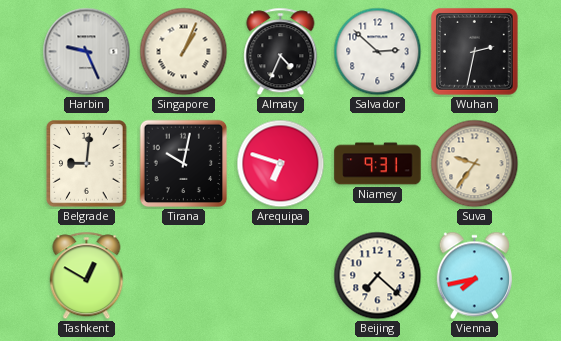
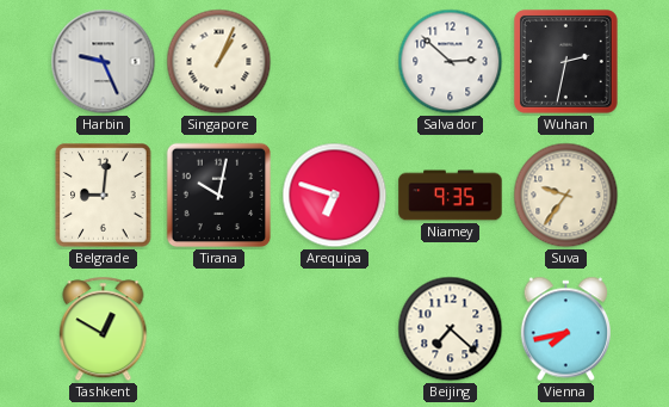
Almaty: 4:34 -> none (281, 52)
Niamey: 9:31 -> 9:35 (451, 196)
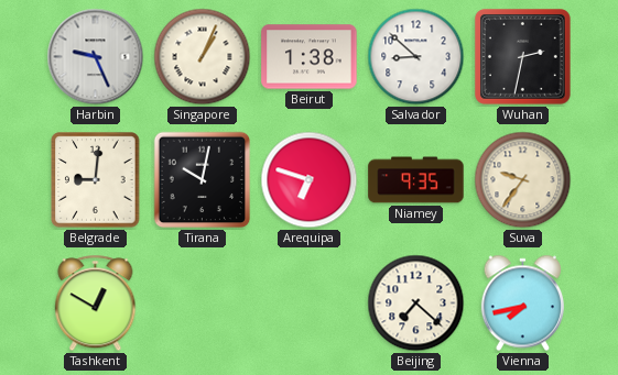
Beirut: none -> 1:38 (310, 57)
Salvador: 2:52 -> 8:52 (416, 57)
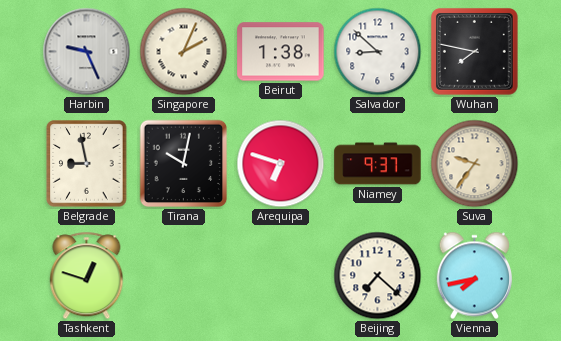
Singapore: 1:04 -> 2:04 (184, 52)
Wuhan: 2:32 -> 7:47 (474, 51)
Belgrade: 9:01 -> 8:58 (87, 164)
Niamey: 9:35 -> 9:37 (378, 164)
Tashkent: 12:50 -> 12:48 (87, 276)
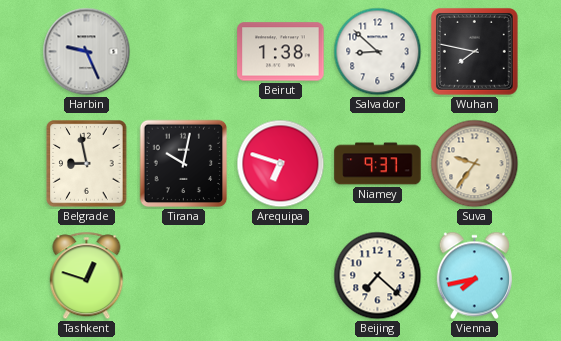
Singapore: 2:04 -> none (184, 52)
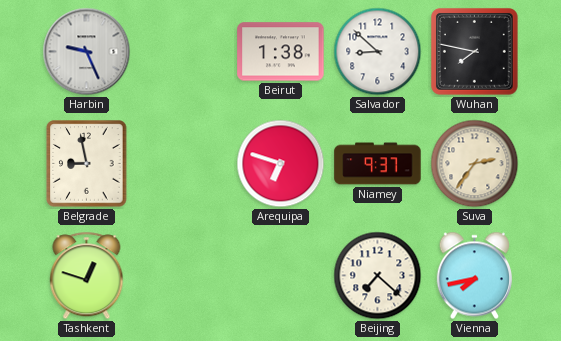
Tirana: 10:02 -> none (184, 164)
Suva: 9:36 -> 2:36 (475, 164)
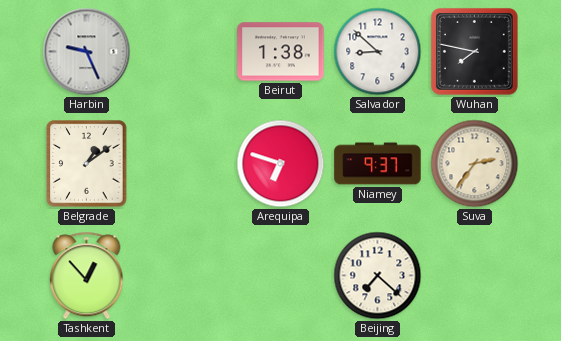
Belgrade: 8:58 -> 1:09 (87, 164)
Tashkent: 12:48 -> 12:53 (87, 276)
Vienna: 7:43 -> none (474, 276)
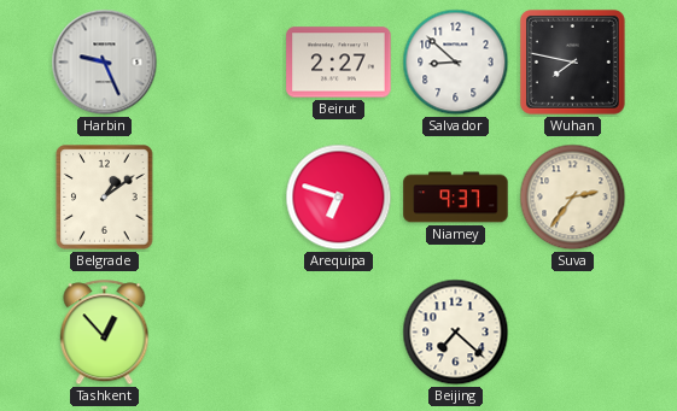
Beirut: 1:38 -> 2:27 (339, 63)
